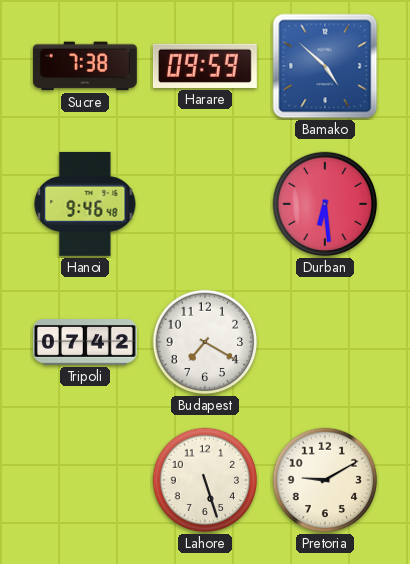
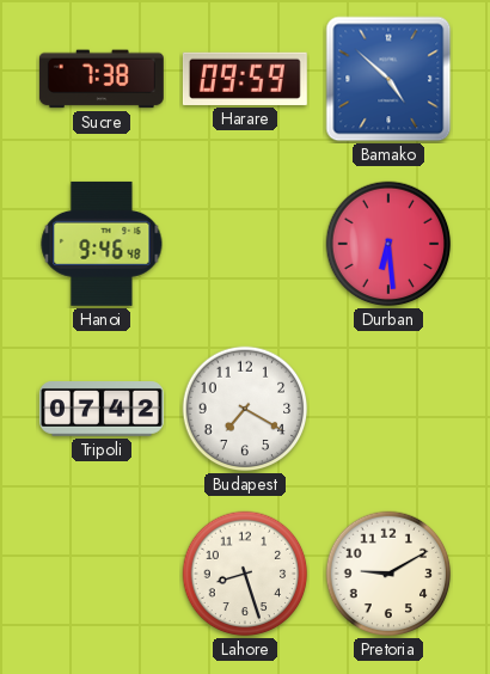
Lahore: 5:27 -> 8:27 (245, 574)
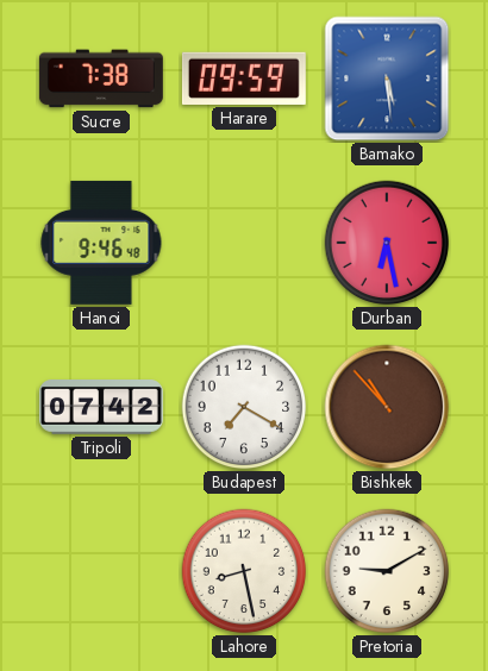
Bamako: 4:52 -> 5:29 (387, 79)
Durban: 6:29 -> 6:28 (387, 243)
Bishkek: none -> 10:53 (387, 407)
Lahore: 8:27 -> 8:28 (244, 571)
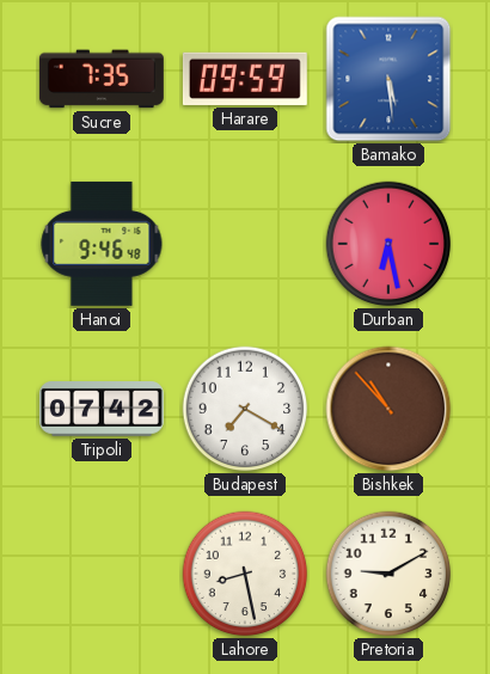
Sucre: 7:38 -> 7:35 (102, 79)
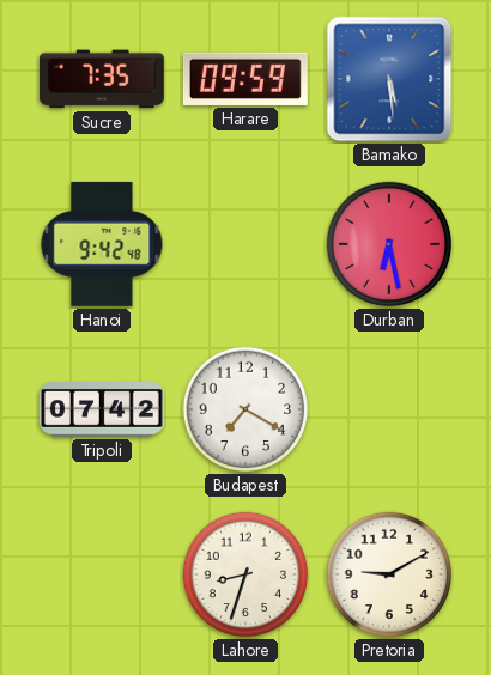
Hanoi: 9:46 -> 9:42 (102, 244)
Bishkek: 10:53 -> none (388, 409)
Lahore: 8:28 -> 8:33 (245, 574)
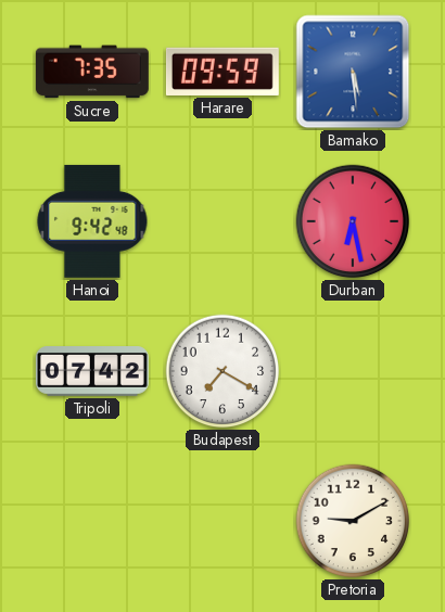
Lahore: 8:33 -> none (245, 574)
